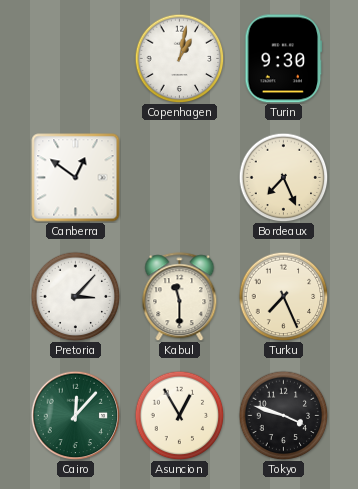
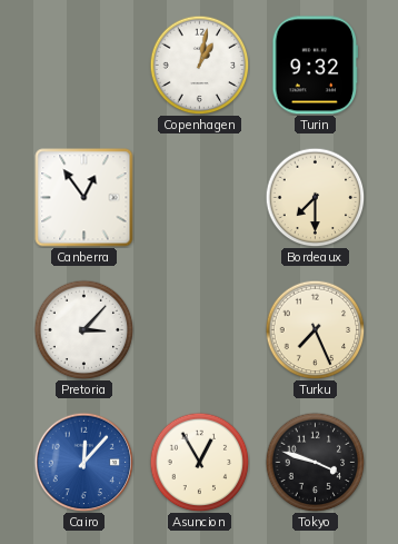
Turin: 9:30 -> 9:32 (316, 66)
Canberra: 12:51 -> 12:54 (84, 198)
Bordeaux: 7:26 -> 7:30 (315, 197)
Kabul: 11:30 -> none (180, 297)
Cairo dial: green -> blue (83, 462)
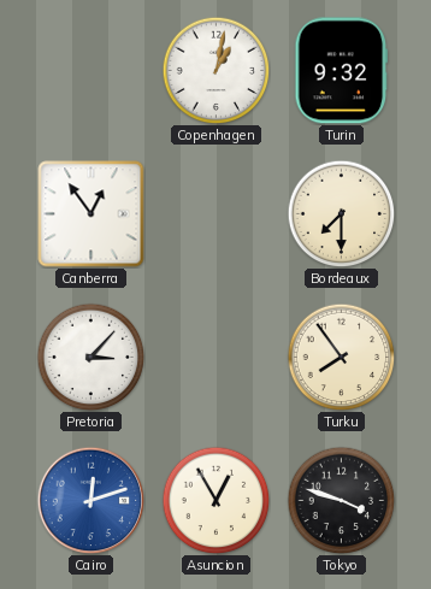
Turku: 7:26 -> 7:54 (341, 357)
Cairo: 12:07 -> 12:12 (90, 500)
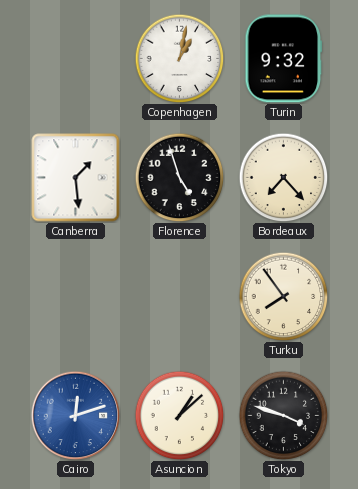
Canberra: 12:54 -> 1:29 (76, 178)
Florence: none -> 4:57 (179, 177)
Bordeaux: 7:30 -> 7:23 (283, 177)
Pretoria: 3:07 -> none (90, 357)
Asuncion: 12:55 -> 1:08 (179, 415)
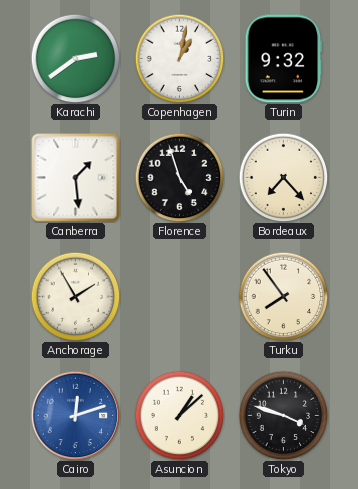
Karachi: none -> 2:39 (75, 58)
Anchorage: none -> 1:55 (75, 296)
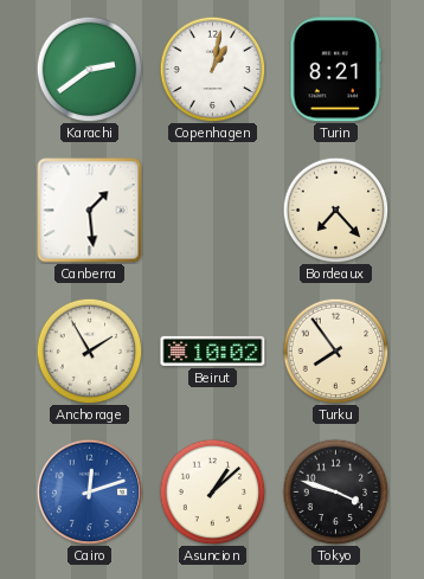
Turin: 9:32 -> 8:21 (336, 70)
Florence: 4:57 -> none (179, 177)
Beirut: none -> 10:02 (213, 350)
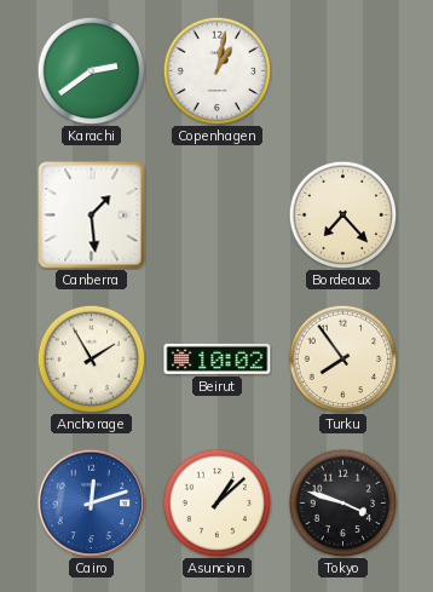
Turin: 8:21 -> none (336, 70)
